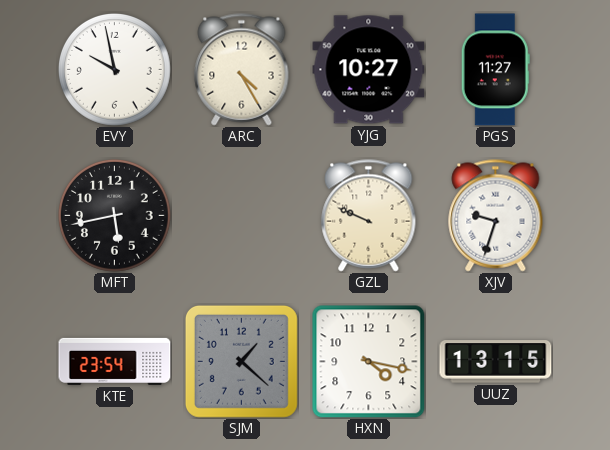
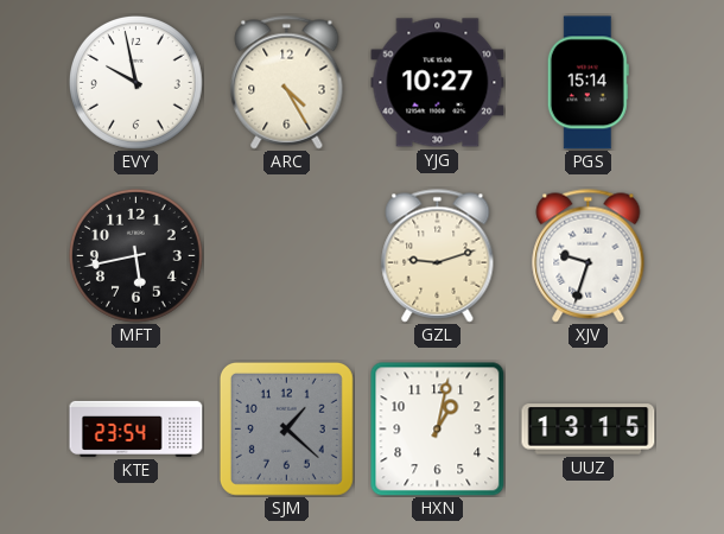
PGS: 11:27 -> 15:14 (588, 83)
GZL: 9:49 -> 9:12 (438, 256)
HXN: 4:17 -> 1:02 (438, 430)
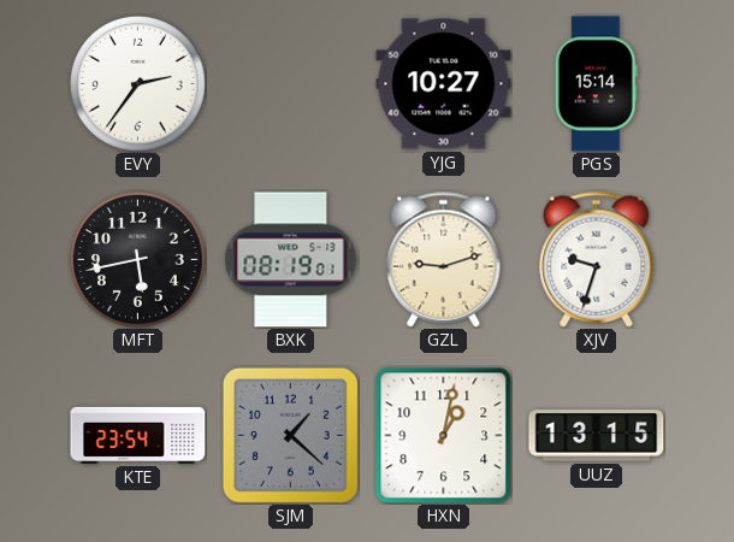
EVY: 9:58 -> 2:36 (138, 84)
ARC: 4:25 -> none (287, 83)
BXK: none -> 08:19 (291, 260)
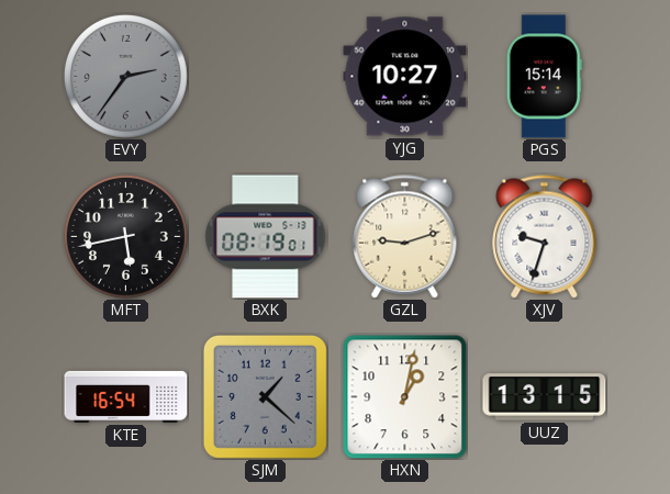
EVY dial: white -> grey (126, 77)
KTE: 23:54 -> 16:54 (126, 396)
